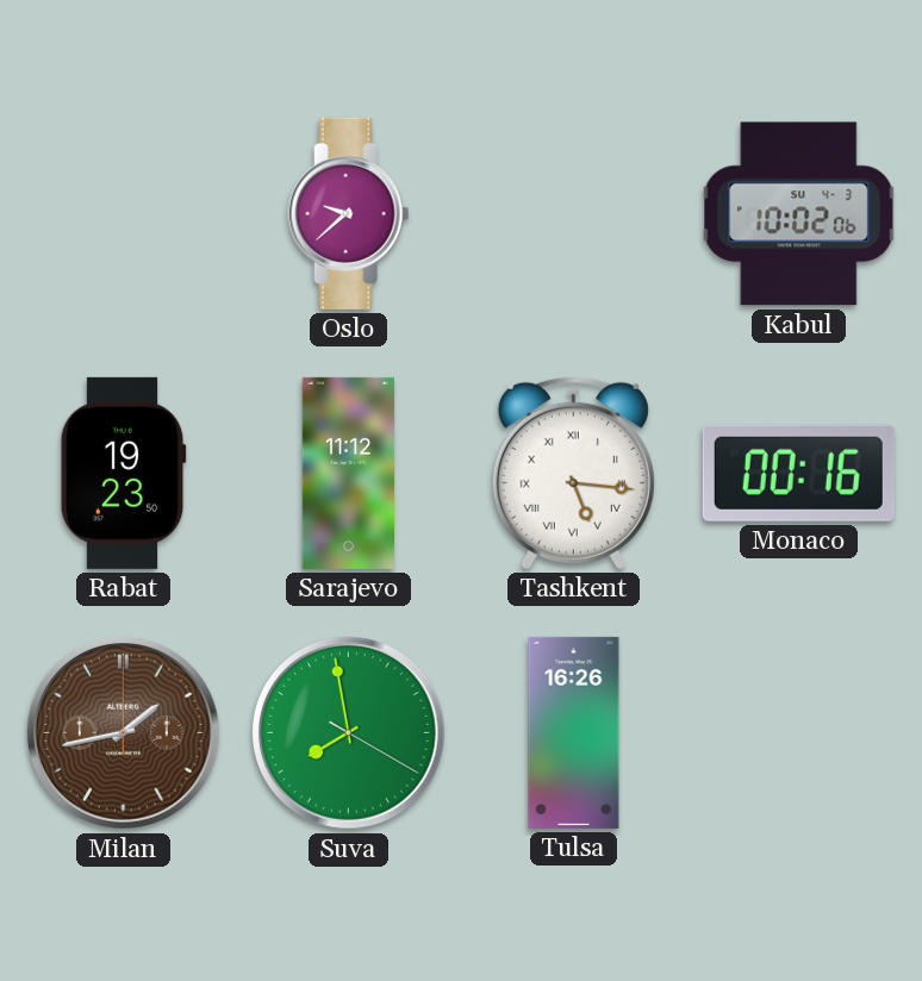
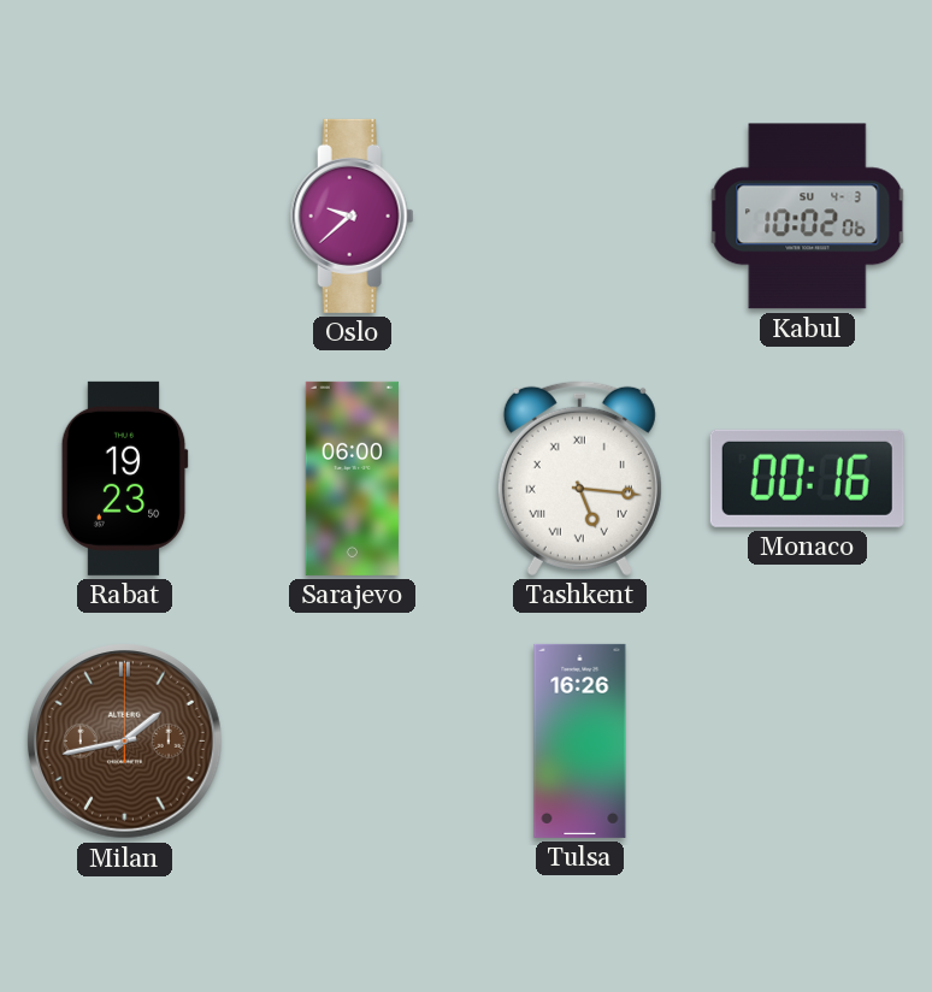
Sarajevo: 11:12 -> 06:00 (352, 478)
Suva: 7:58 -> none (349, 733)
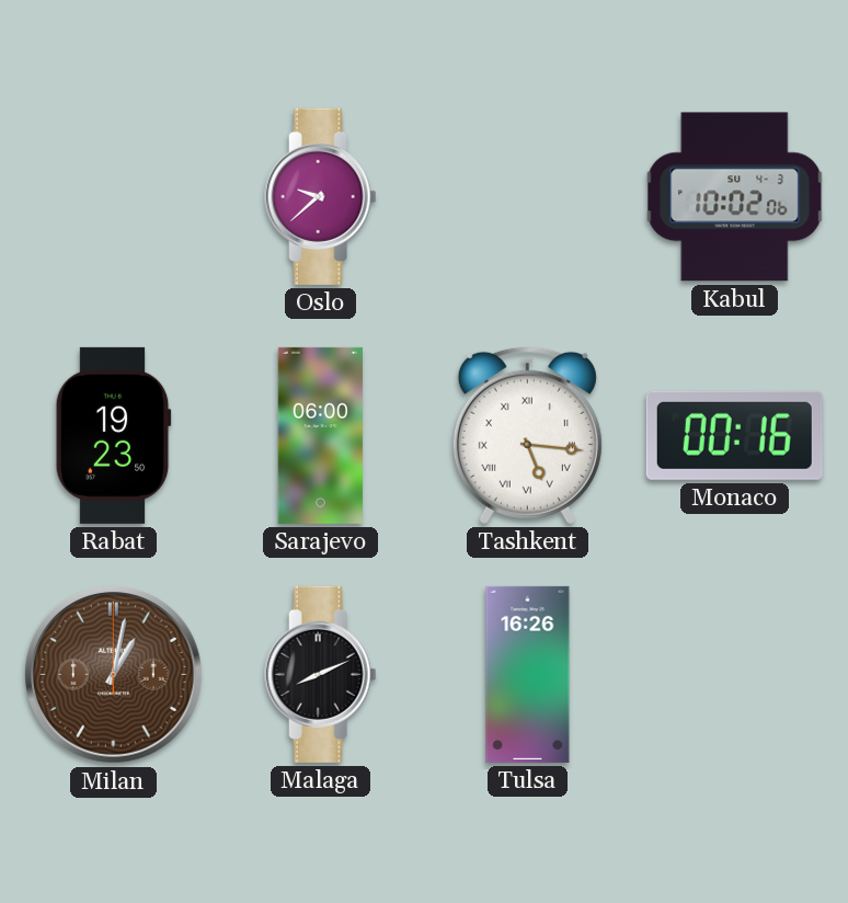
Milan: 1:43 -> 1:02 (114, 675)
Malaga: none -> 8:11 (321, 674)
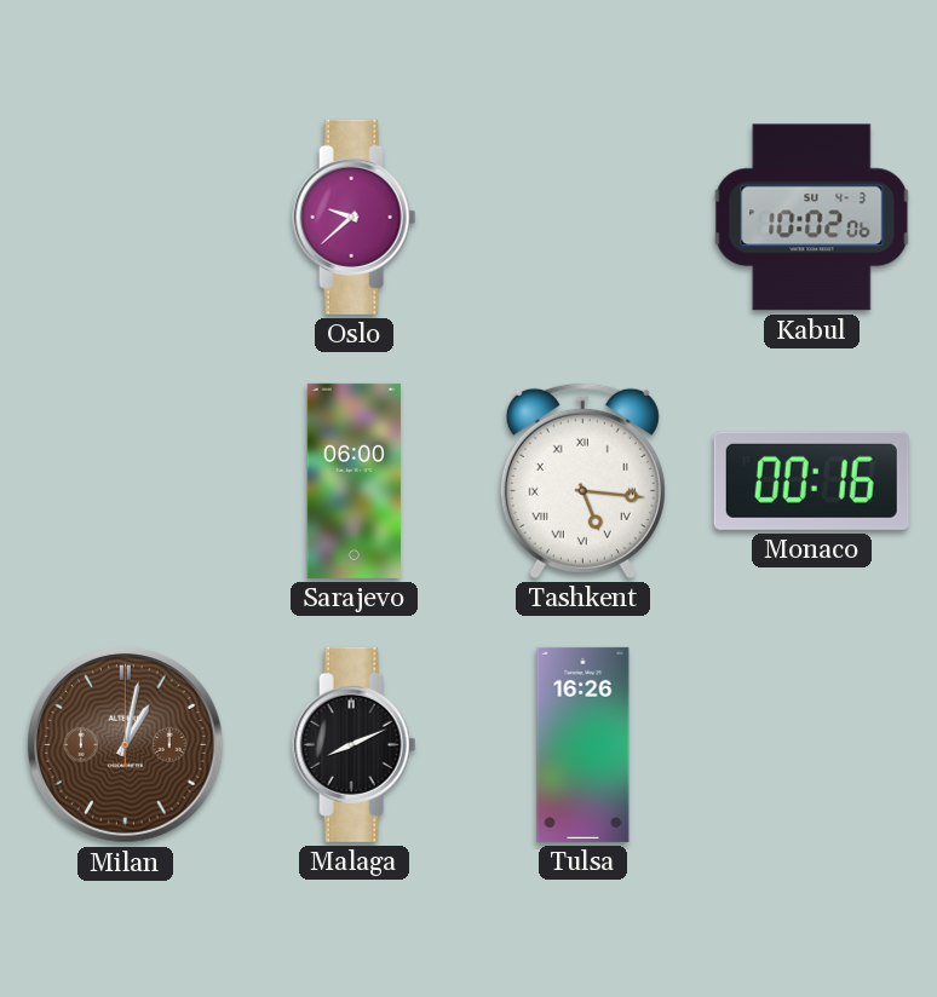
Rabat: 19:23 -> none (113, 435)
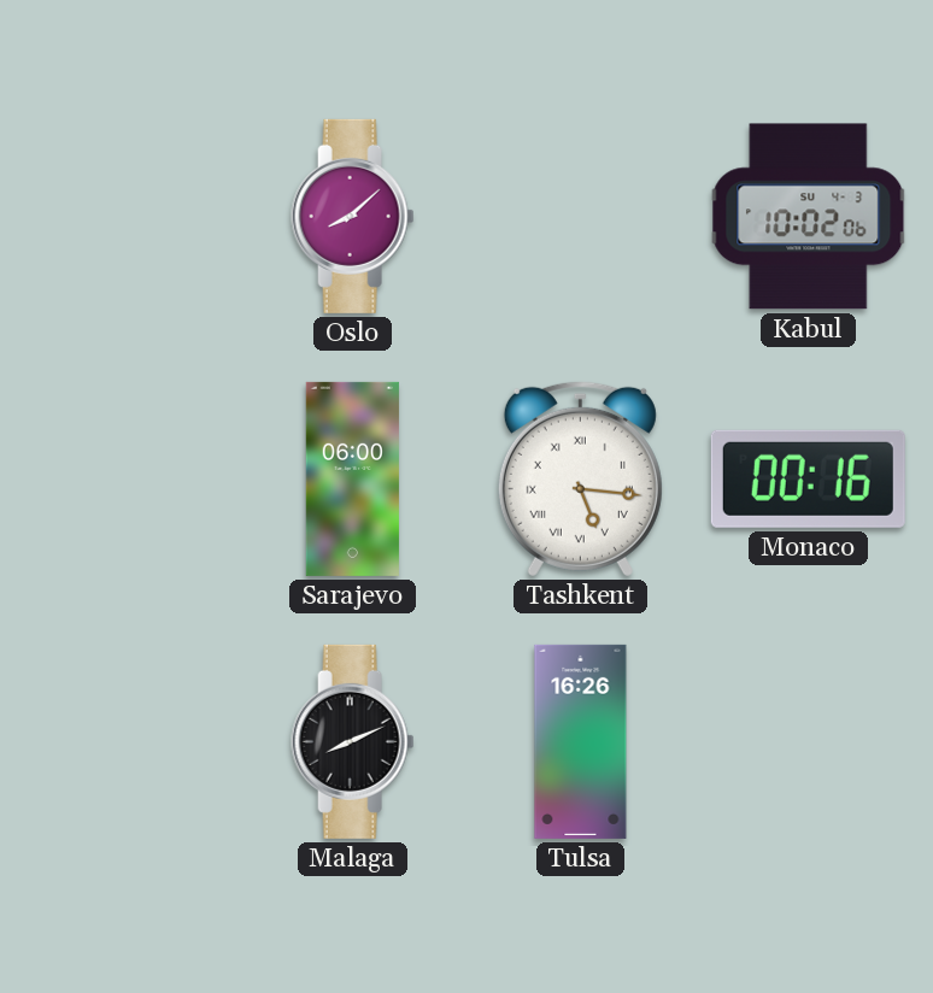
Oslo: 9:38 -> 8:08 (353, 216)
Milan: 1:02 -> none (126, 745)
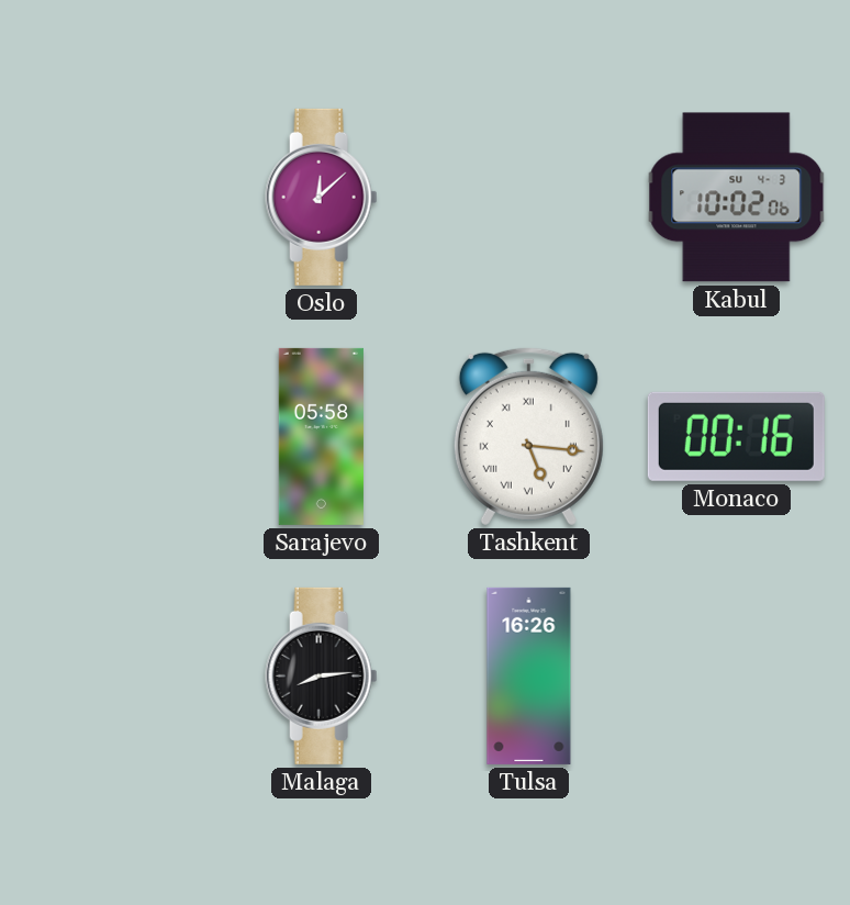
Oslo: 8:08 -> 12:08 (322, 197)
Sarajevo: 06:00 -> 05:58 (321, 436)
Malaga: 8:11 -> 8:14 (322, 675)
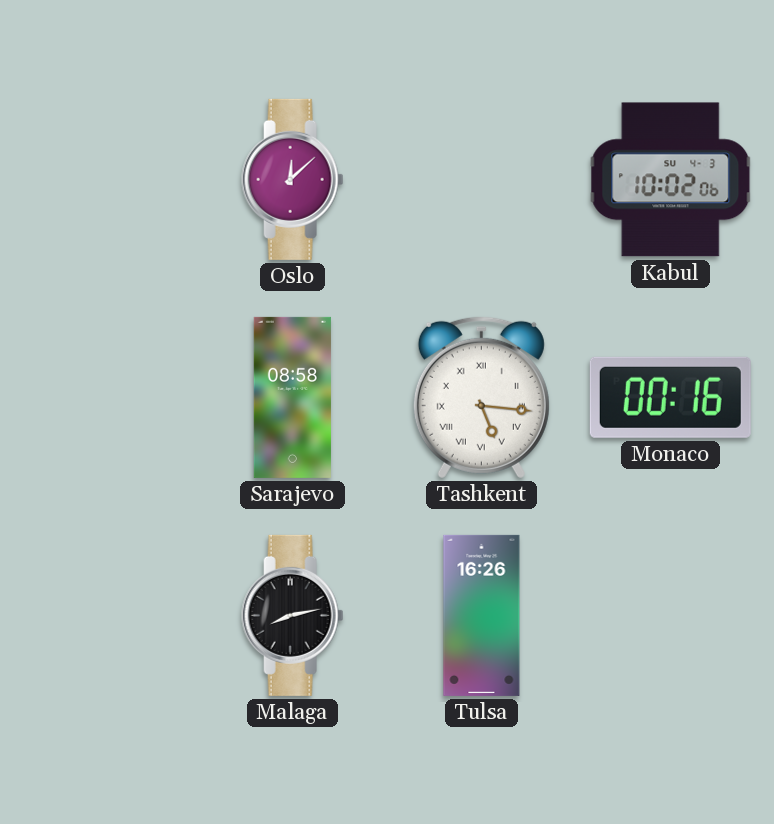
Sarajevo: 05:58 -> 08:58 (292, 397)
Malaga: 8:14 -> 8:13 (293, 615)
